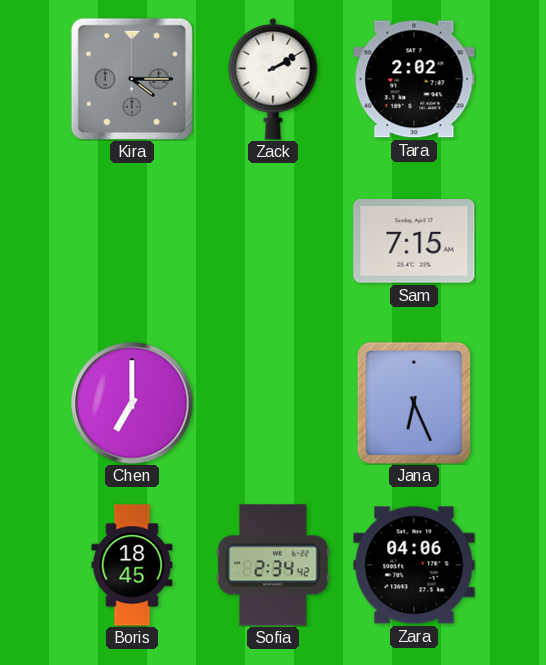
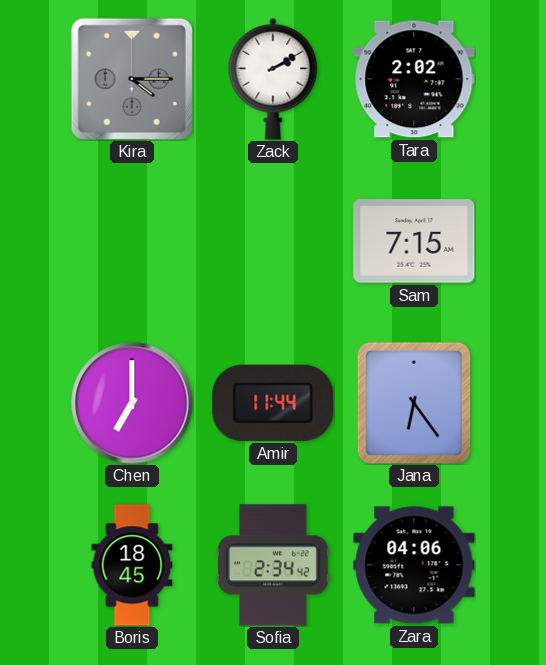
Amir: none -> 11:44 (273, 403)
Jana: 6:26 -> 6:24 (414, 403)
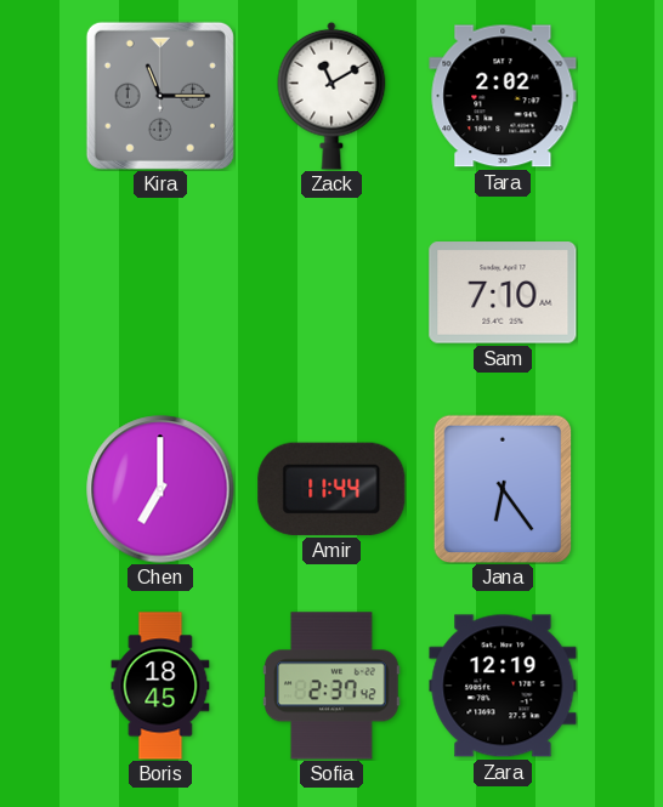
Kira: 4:15 -> 11:15 (160, 96)
Zack: 2:10 -> 11:10 (331, 96)
Sam: 7:15 -> 7:10 (503, 292)
Sofia: 2:34 -> 2:37 (331, 686)
Zara: 04:06 -> 12:19 (503, 686)
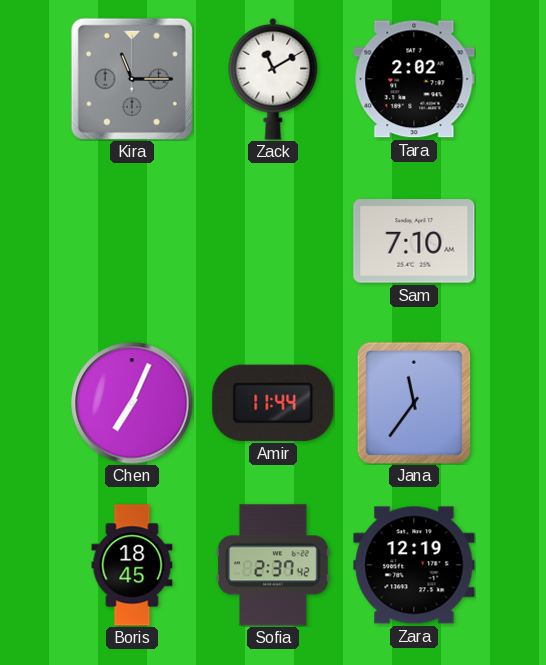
Chen: 7:00 -> 7:04 (132, 403)
Jana: 6:24 -> 11:36 (414, 403)
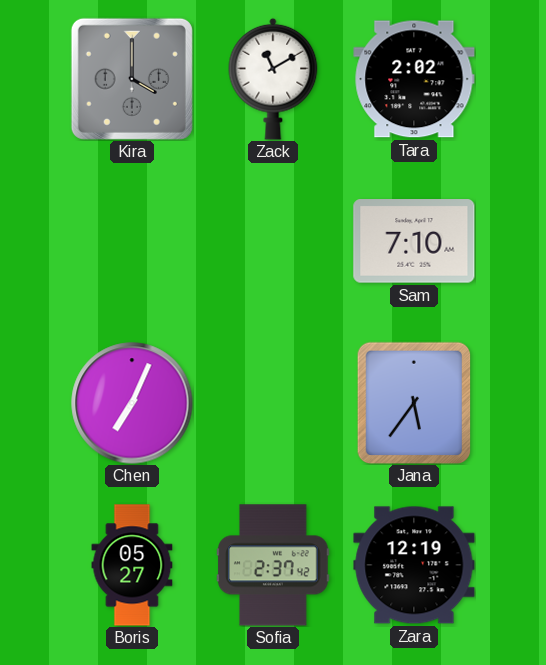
Kira: 11:15 -> 4:00 (132, 79)
Amir: 11:44 -> none (273, 403)
Jana: 11:36 -> 5:36 (414, 403)
Boris: 18:45 -> 05:27 (132, 565)
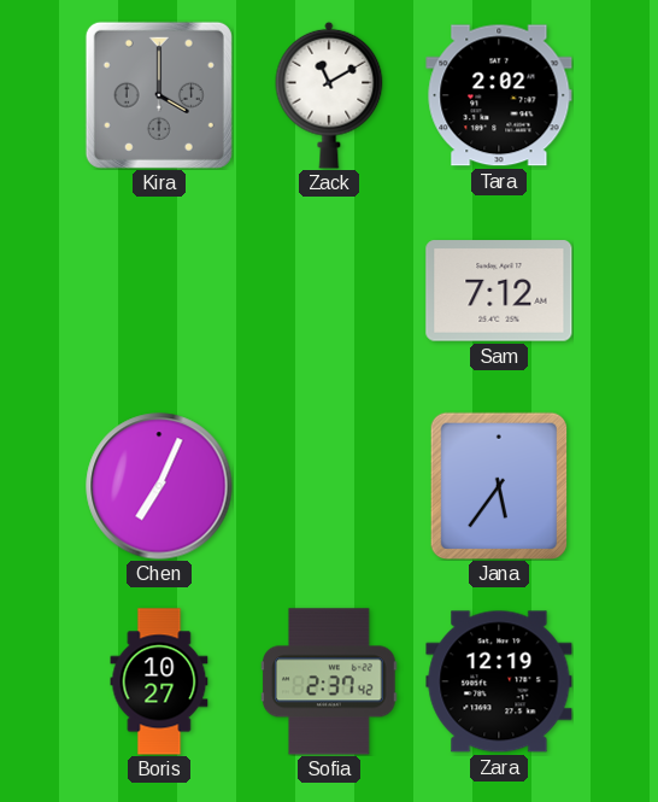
Sam: 7:10 -> 7:12 (499, 291)
Boris: 05:27 -> 10:27 (159, 681)
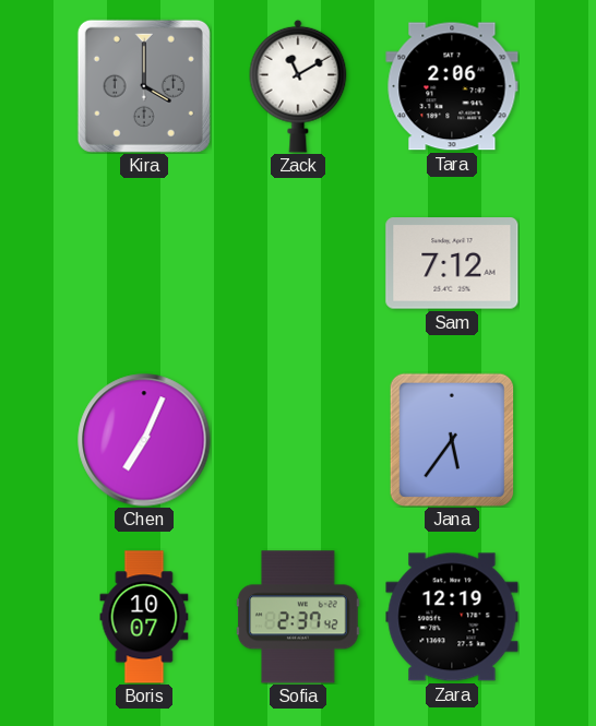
Tara: 2:02 -> 2:06 (452, 86)
Boris: 10:27 -> 10:07 (144, 617)
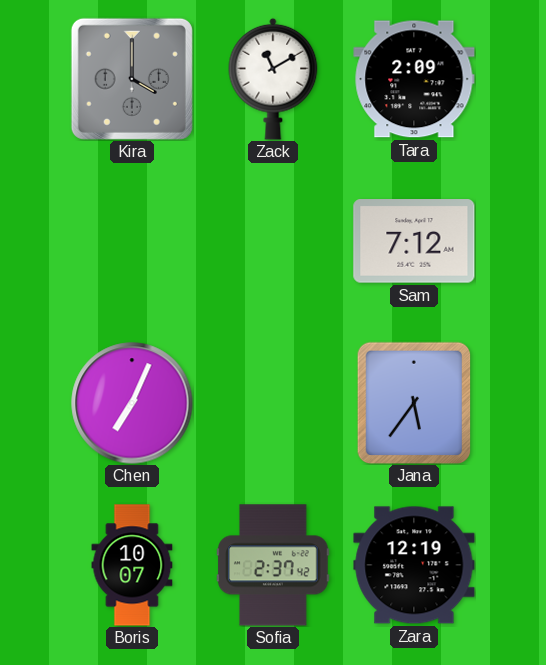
Tara: 2:06 -> 2:09 (414, 79)
